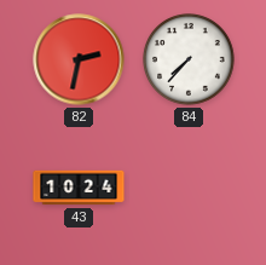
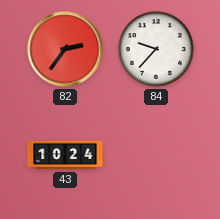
82: 2:32 -> 2:36 (65, 49)
84: 7:37 -> 9:37 (156, 49)
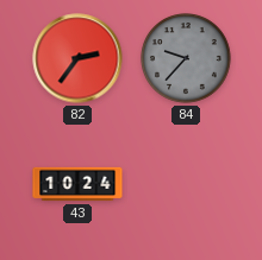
84 dial: white -> grey (186, 58)
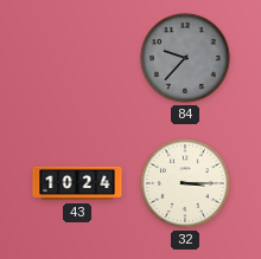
82: 2:36 -> none (77, 58)
32: none -> 3:15 (185, 183)
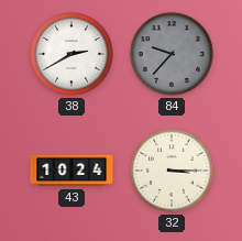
38: none -> 2:40 (71, 54)
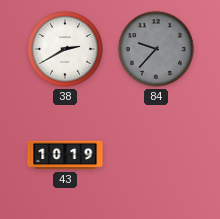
43: 10:24 -> 10:19 (65, 155)
32: 3:15 -> none (172, 171)
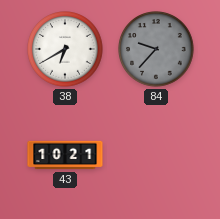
38: 2:40 -> 6:40 (65, 49)
43: 10:19 -> 10:21 (65, 155)
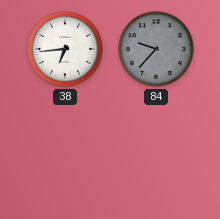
38: 6:40 -> 6:44 (65, 49)
43: 10:21 -> none (65, 155)
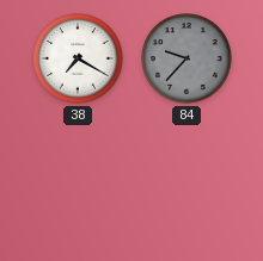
38: 6:44 -> 7:20 (78, 58)
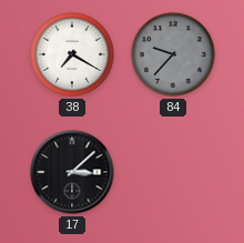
17: none -> 3:08 (72, 172)
